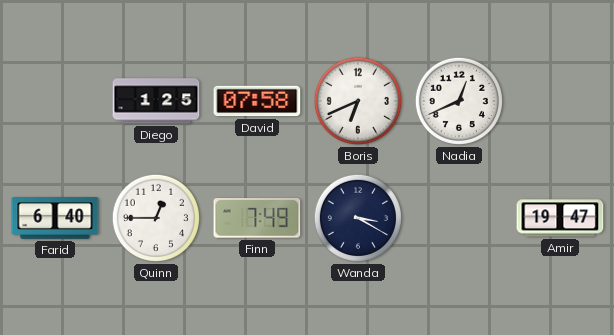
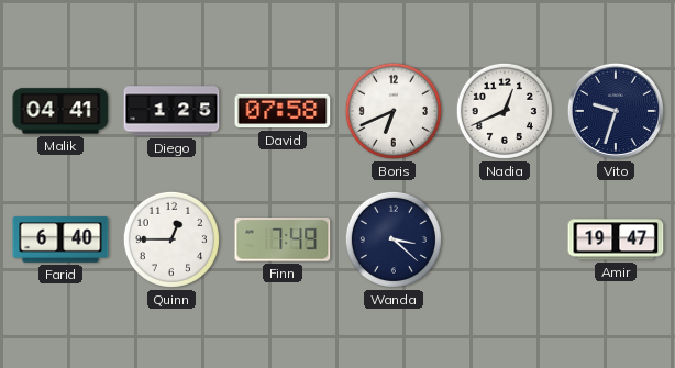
Malik: none -> 04:41 (60, 111)
Vito: none -> 9:33 (616, 111)
Wanda: 3:20 -> 3:22 (394, 239)
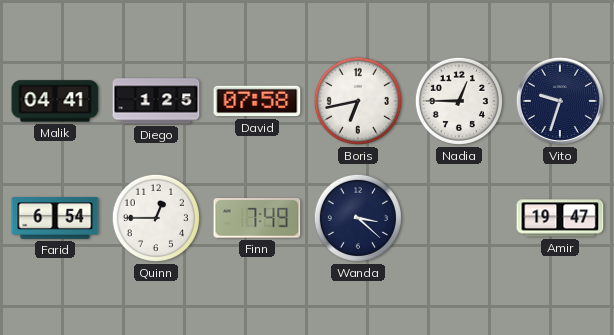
Boris: 6:41 -> 6:43 (358, 101)
Nadia: 12:41 -> 12:45 (459, 101)
Farid: 6:40 -> 6:54 (55, 218)
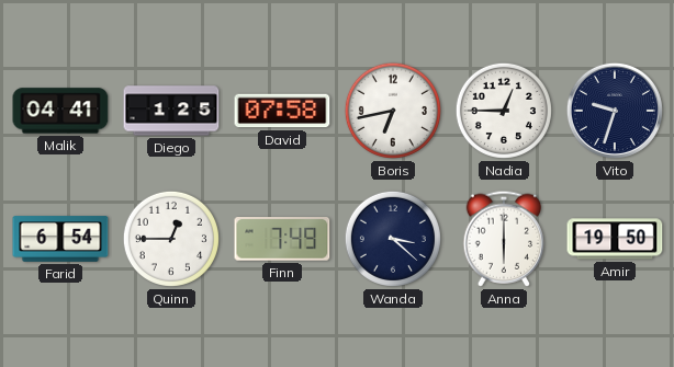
Anna: none -> 6:00 (504, 239)
Amir: 19:47 -> 19:50 (615, 239)
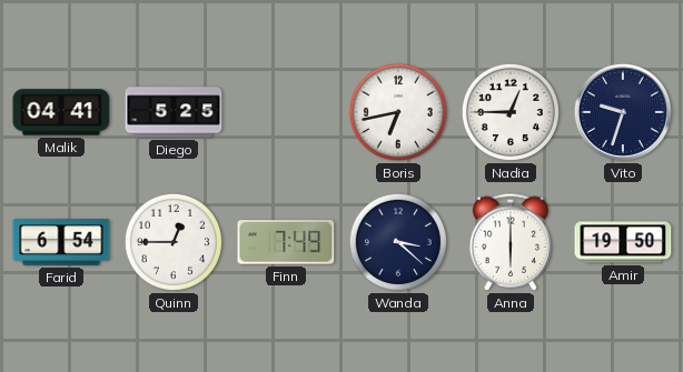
Diego: 1:25 -> 5:25 (174, 112)
David: 07:58 -> none (282, 111)
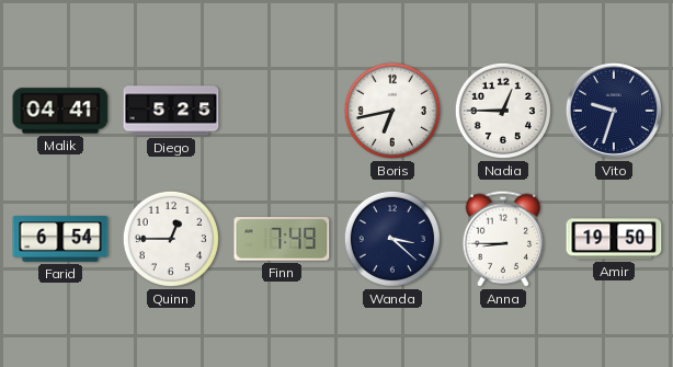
Anna: 6:00 -> 8:45 (503, 239)
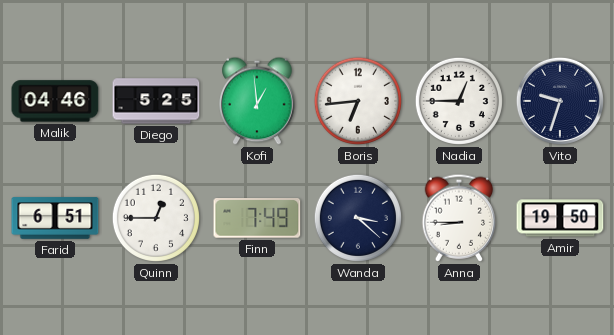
Malik: 04:41 -> 04:46 (55, 101)
Kofi: none -> 12:59 (257, 101)
Boris: 6:43 -> 6:44 (358, 101)
Farid: 6:54 -> 6:51 (55, 218)
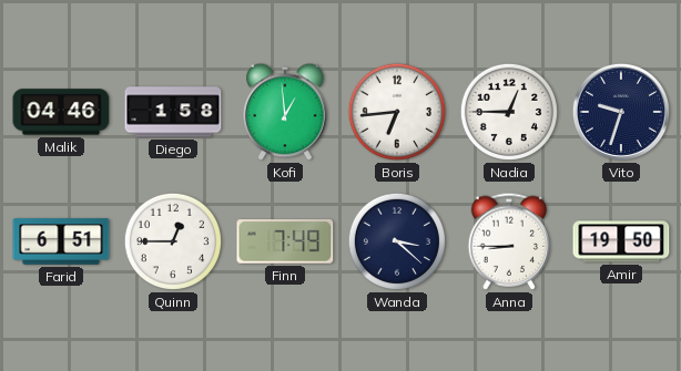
Diego: 5:25 -> 1:58 (173, 112)
